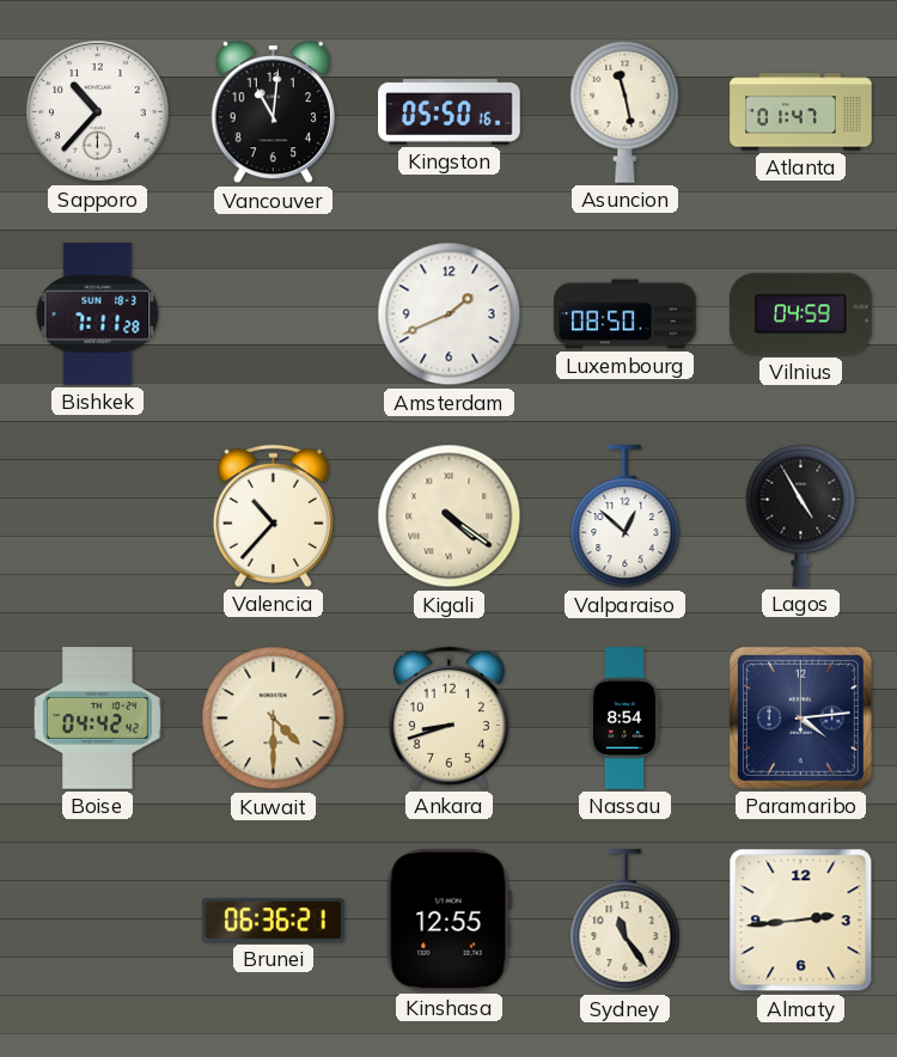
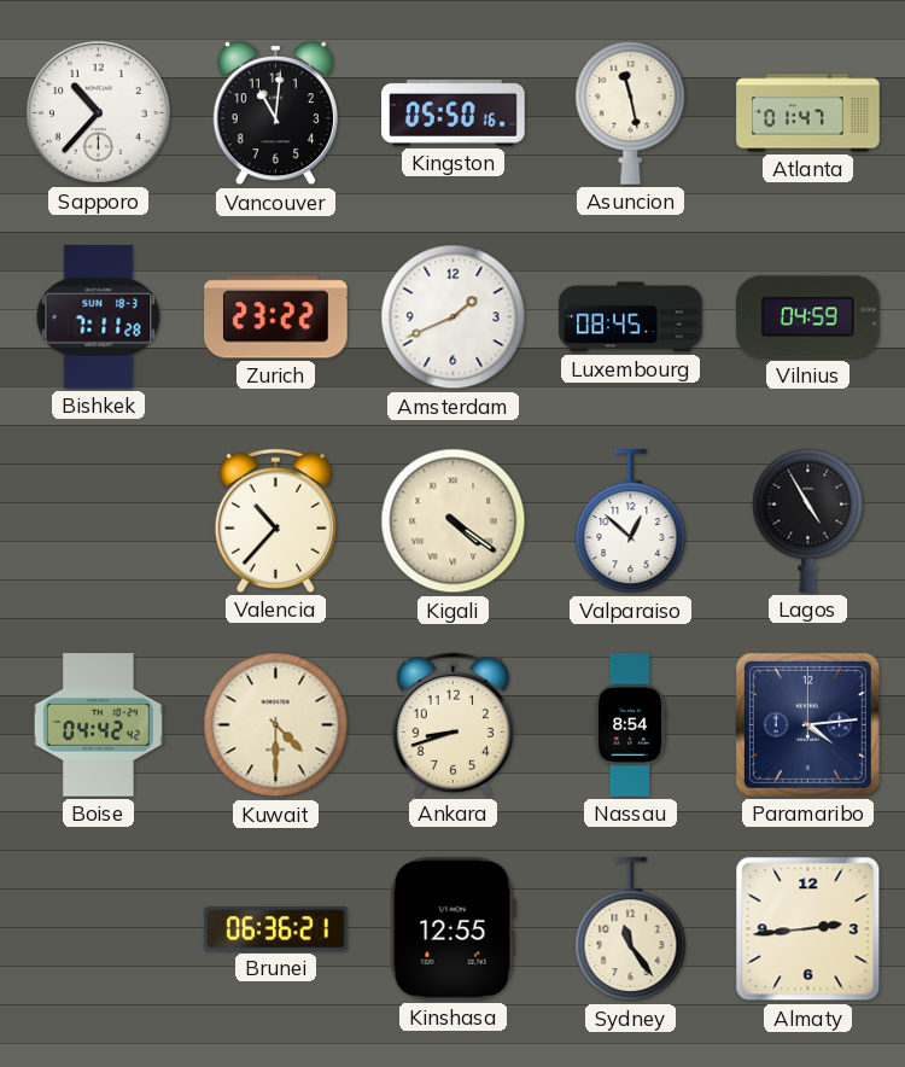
Zurich: none -> 23:22 (276, 317)
Luxembourg: 08:50 -> 08:45 (631, 317)
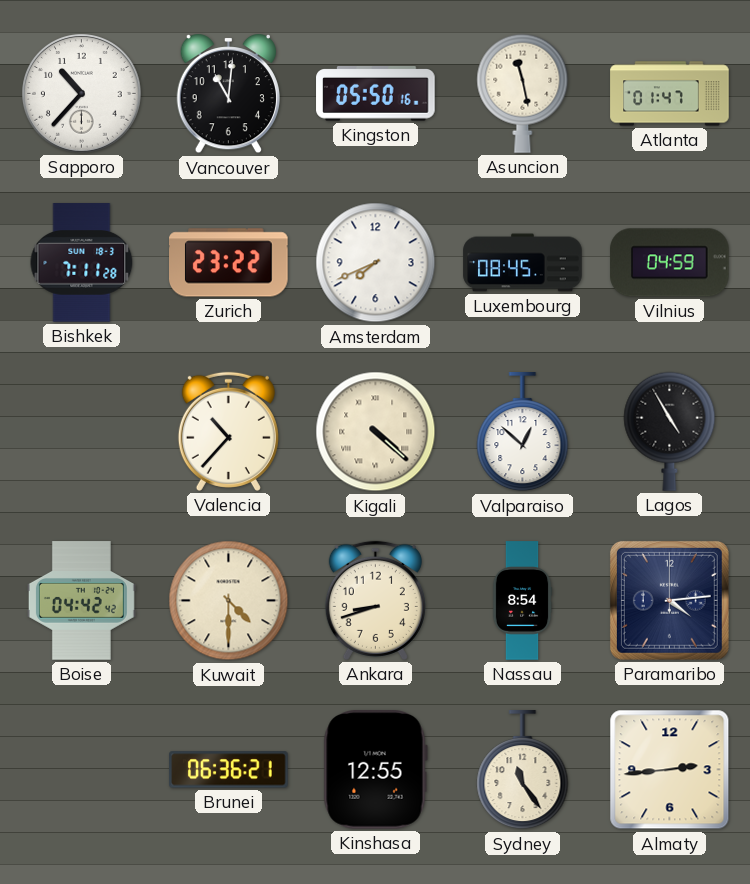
Amsterdam: 1:41 -> 7:41 (376, 263)
Kigali: 4:21 -> 4:22 (376, 432)
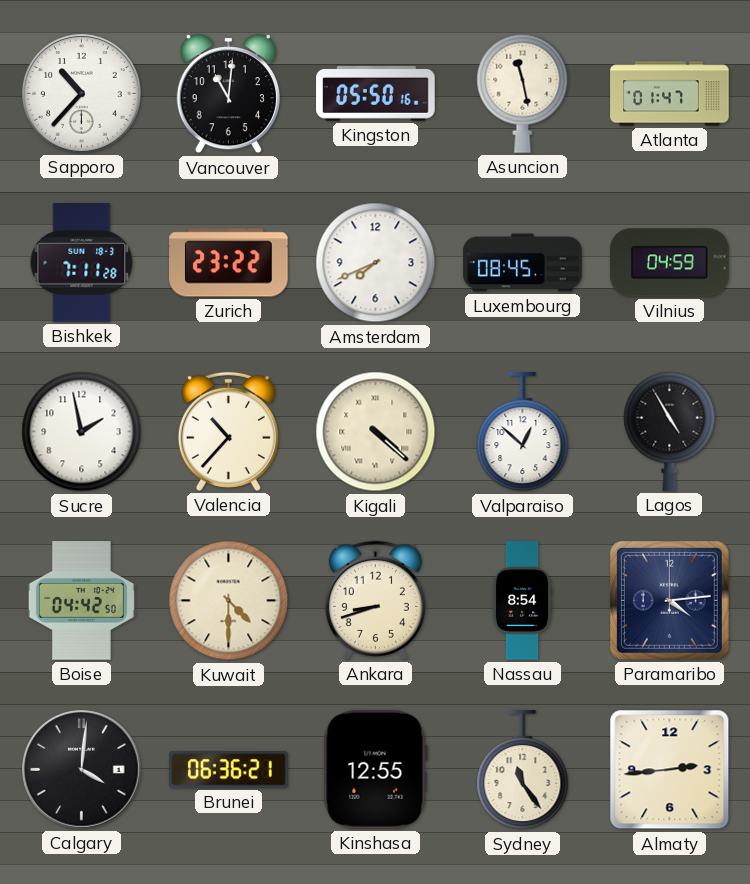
Sucre: none -> 1:58 (82, 432)
Boise: 04:42:42 -> 04:42:50 (81, 601)
Calgary: none -> 4:01 (82, 770)
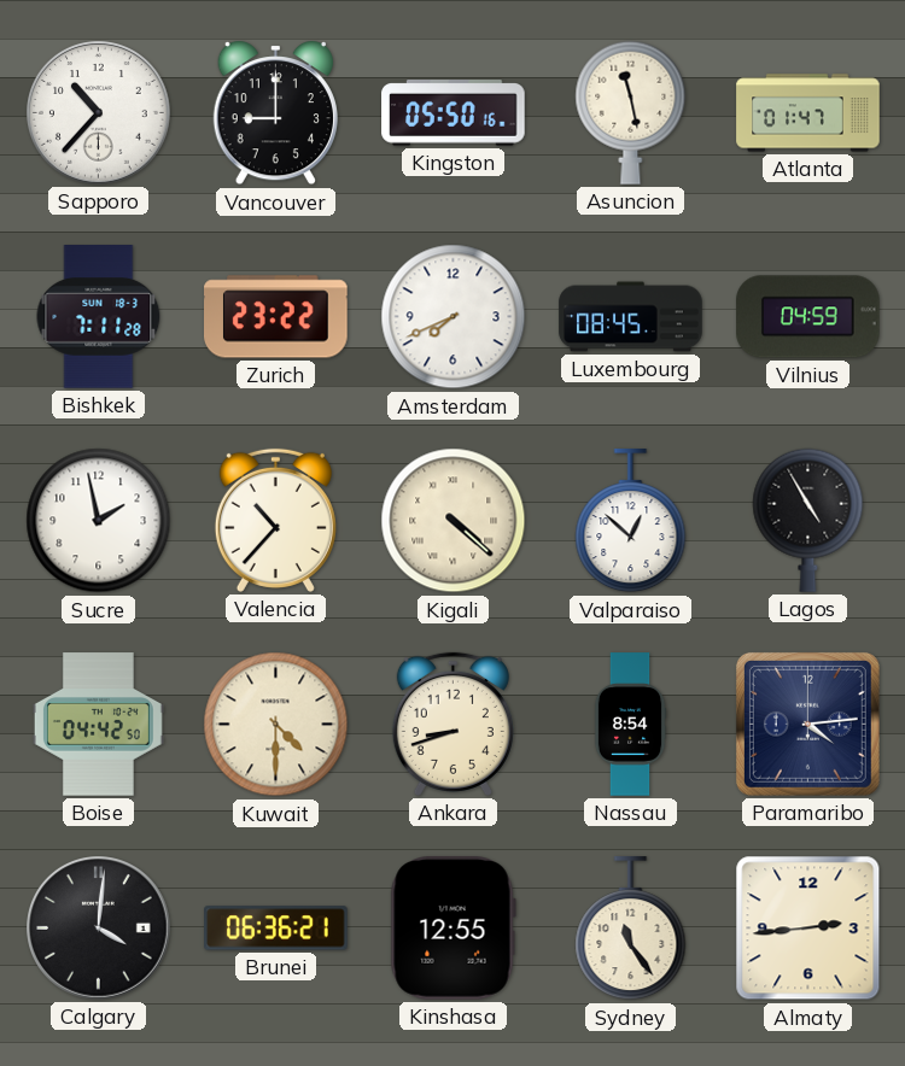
Vancouver: 11:01 -> 9:00 (275, 115)
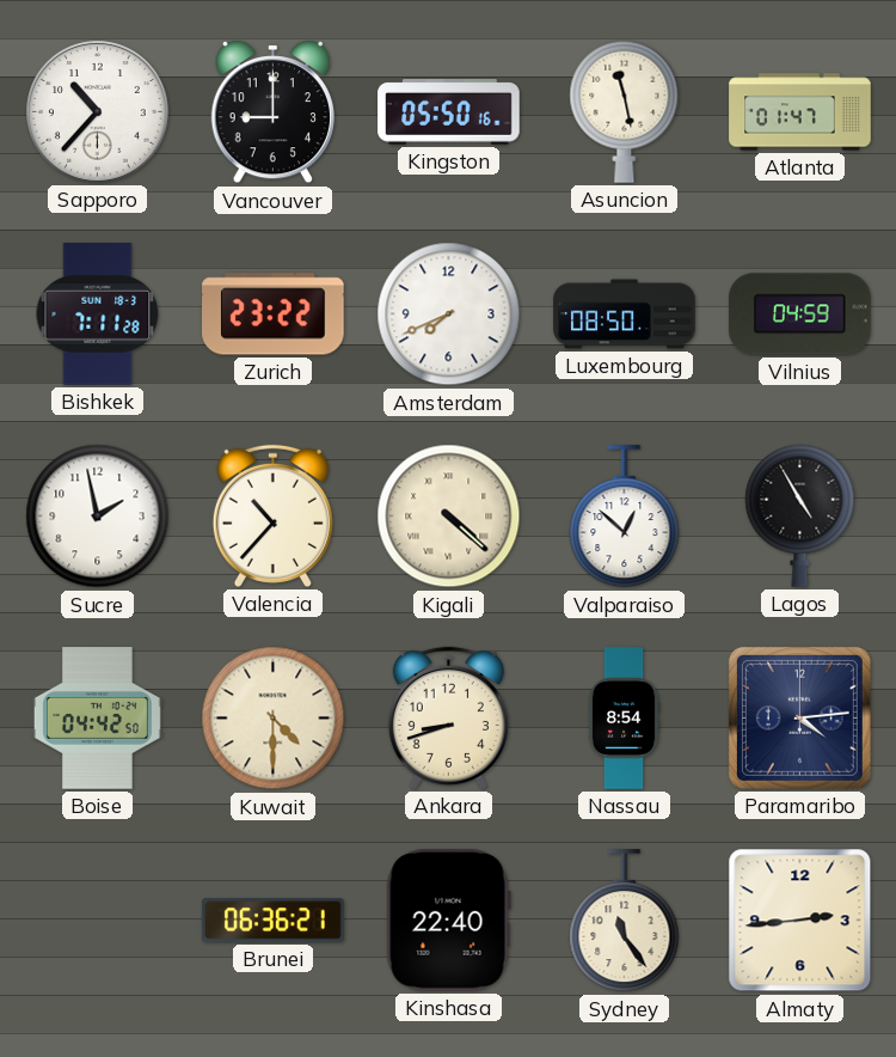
Luxembourg: 08:45 -> 08:50 (625, 314)
Calgary: 4:01 -> none (99, 929)
Kinshasa: 12:55 -> 22:40 (448, 921)
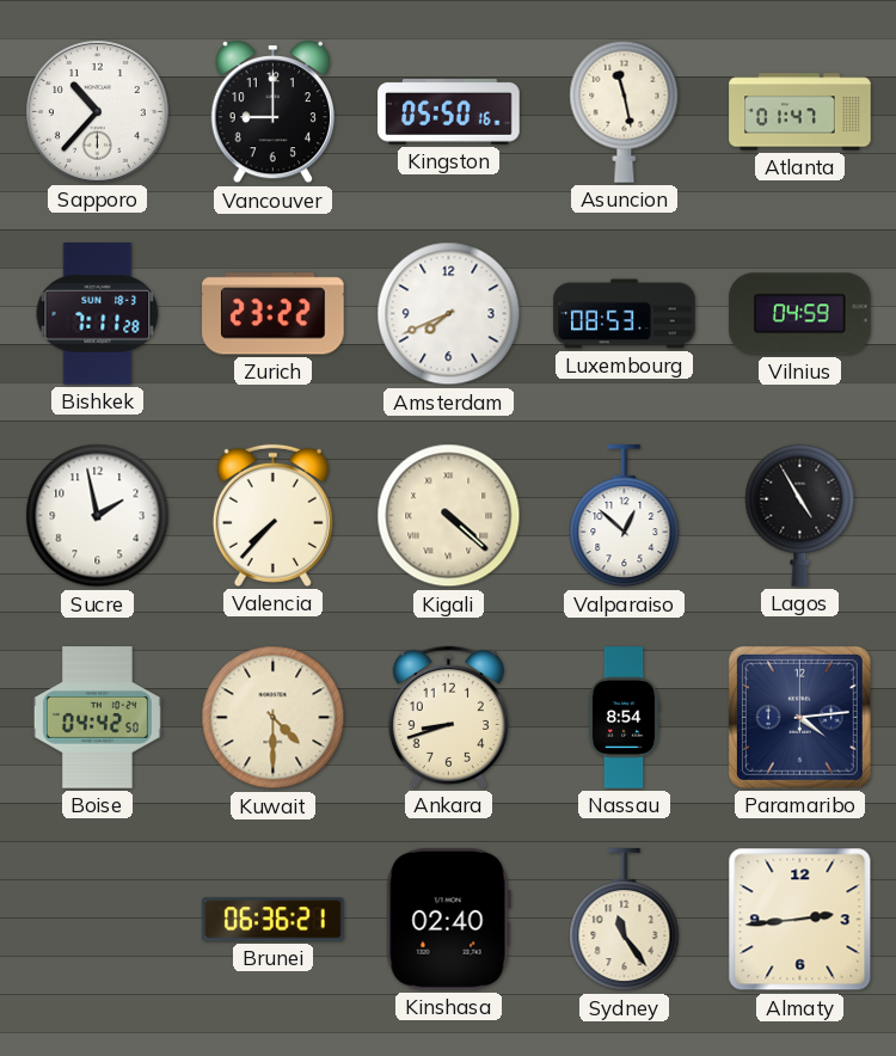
Luxembourg: 08:50 -> 08:53 (625, 314)
Valencia: 10:37 -> 7:37 (272, 515)
Kinshasa: 22:40 -> 02:40 (448, 920)
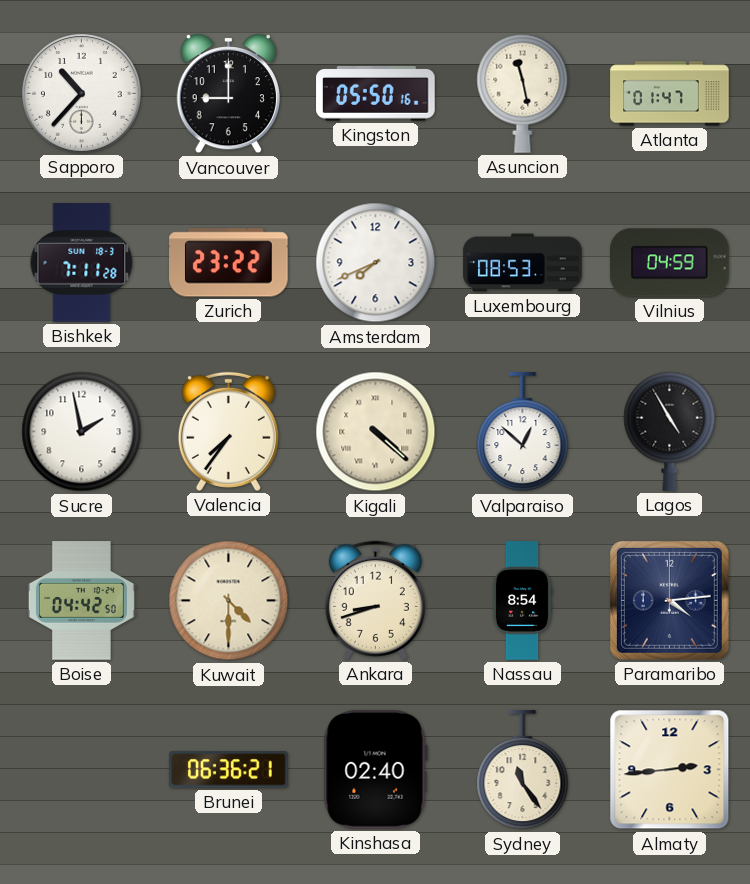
Valencia: 7:37 -> 7:36 (228, 431)
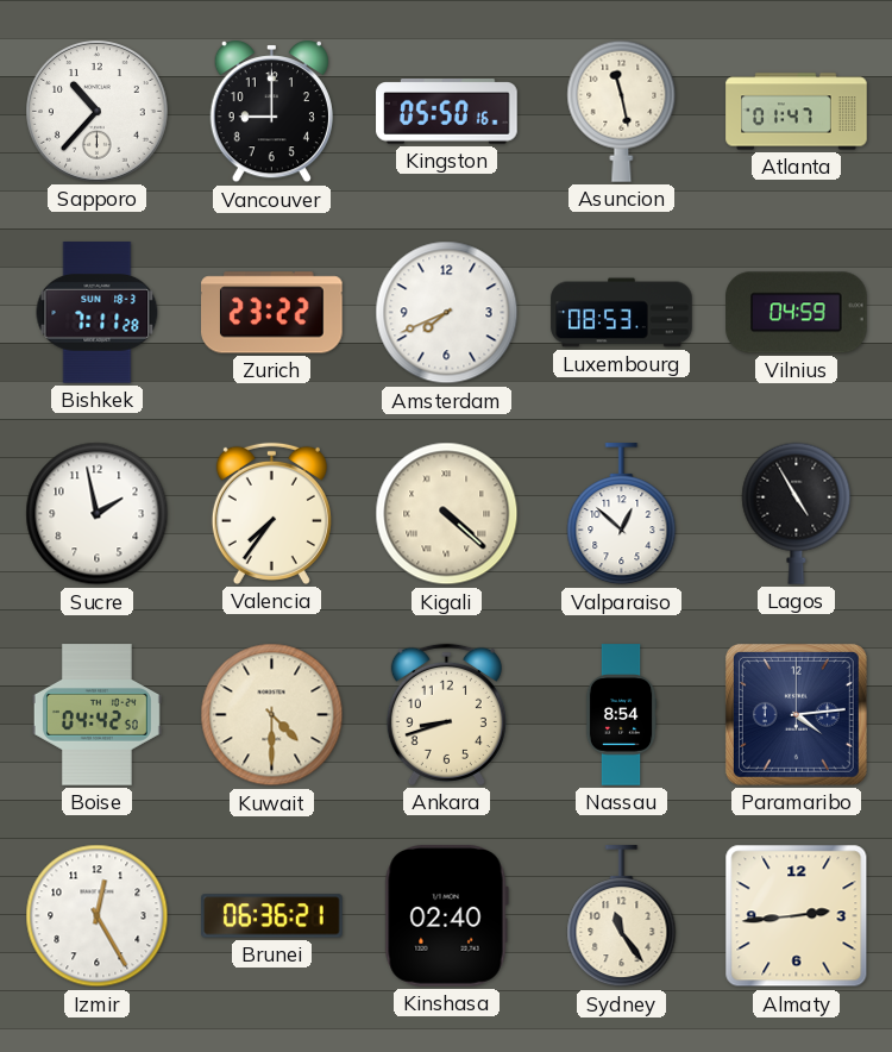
Izmir: none -> 12:25 (98, 916)
